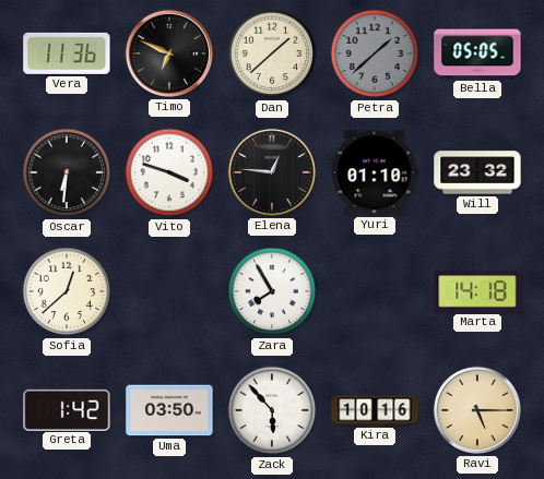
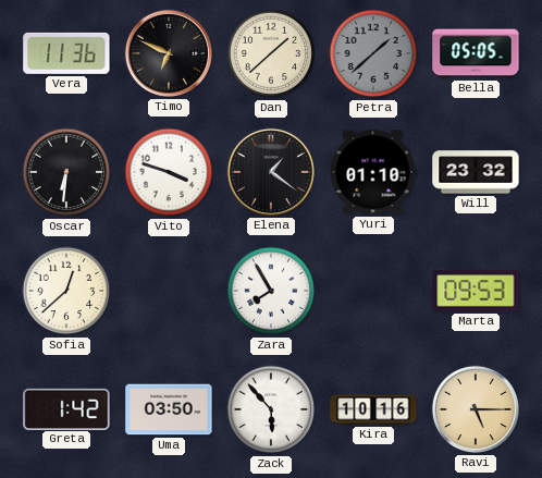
Elena: 12:46 -> 1:21 (271, 172)
Marta: 14:18 -> 09:53 (476, 291)
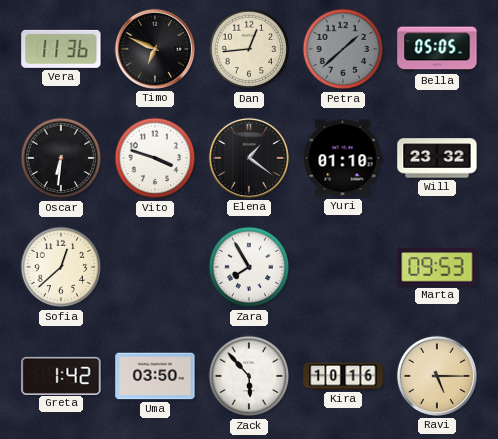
Dan: 1:38 -> 12:44 (249, 49)
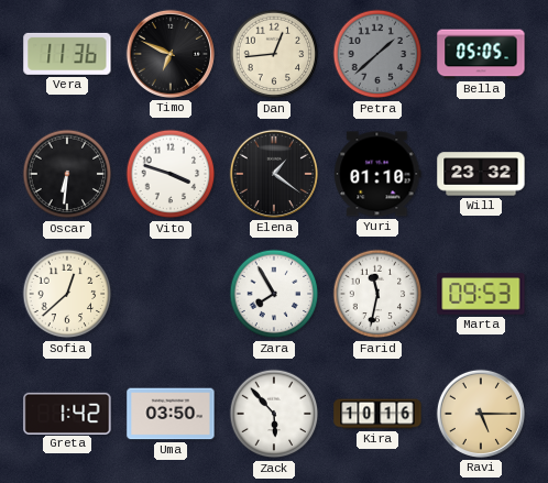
Farid: none -> 11:32 (377, 294)
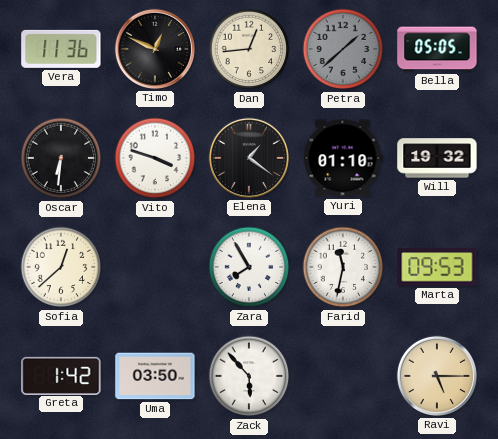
Timo: 6:49 -> 12:49 (155, 49)
Will: 23:32 -> 19:32 (437, 158)
Kira: 10:16 -> none (377, 414)
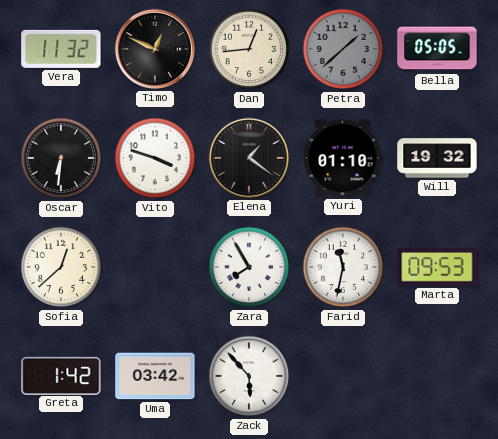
Vera: 11:36 -> 11:32 (61, 49)
Uma: 03:50 -> 03:42 (155, 376)
Ravi: 5:15 -> none (437, 376)
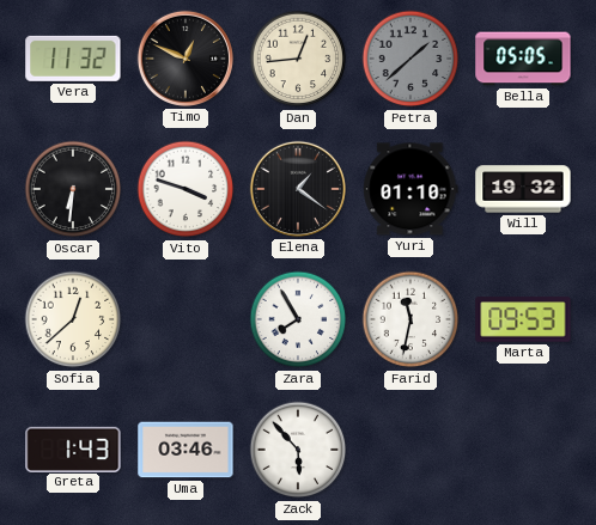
Greta: 1:42 -> 1:43 (73, 448)
Uma: 03:42 -> 03:46 (186, 450)
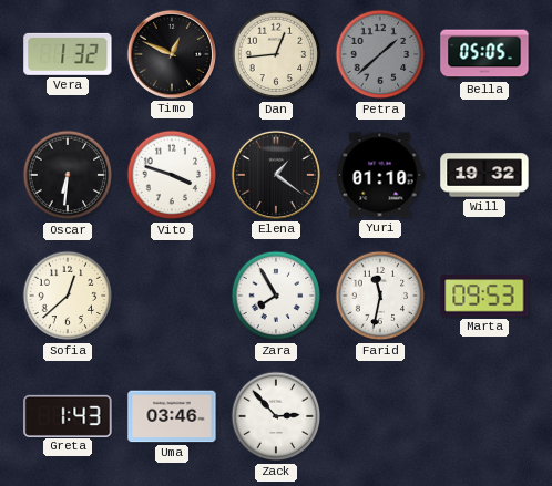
Vera: 11:32 -> 1:32 (68, 54)
Zack: 5:53 -> 2:53 (276, 416)
